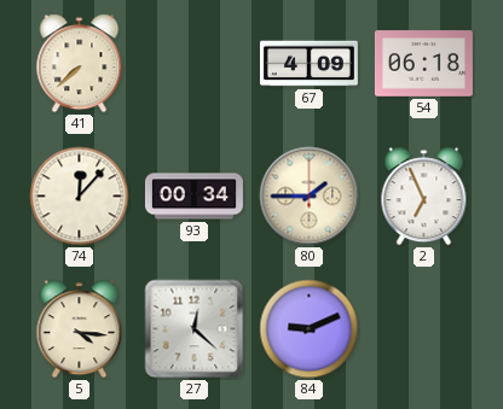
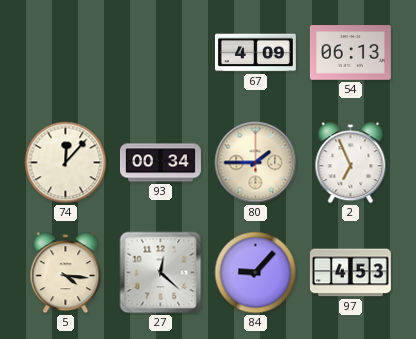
41: 7:38 -> none (80, 64)
54: 06:18 -> 06:13 (350, 53)
84: 9:11 -> 9:07 (256, 273)
97: none -> 4:53 (350, 273)
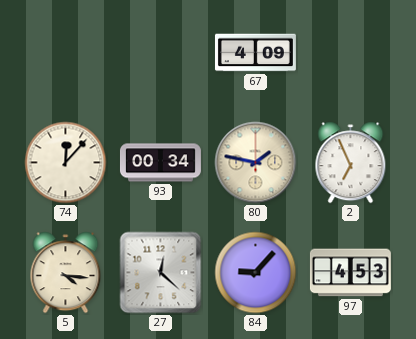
54: 06:13 -> none (350, 53)
80: 1:45 -> 1:47 (256, 163)
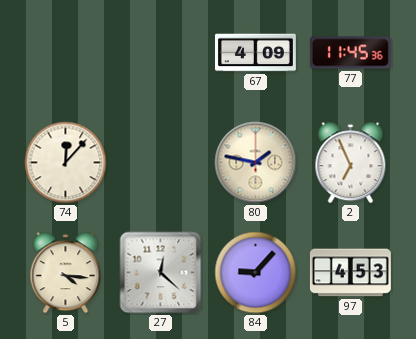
77: none -> 11:45 (350, 53)
93: 00:34 -> none (160, 163)
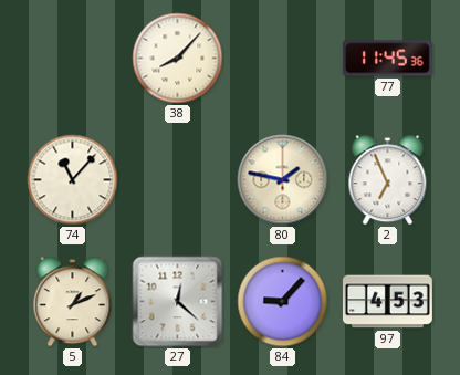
38: none -> 8:07 (178, 59)
67: 4:09 -> none (255, 53)
74: 12:07 -> 11:07 (73, 180)
5: 4:16 -> 1:11 (73, 302)
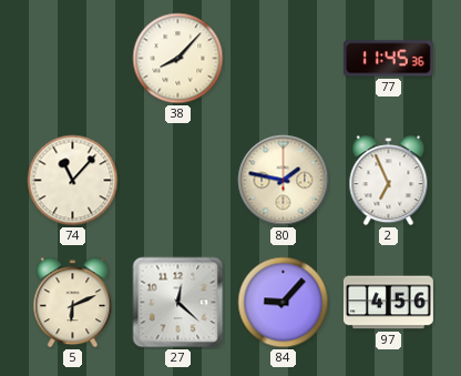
5: 1:11 -> 6:11 (73, 303)
97: 4:53 -> 4:56 (388, 303)
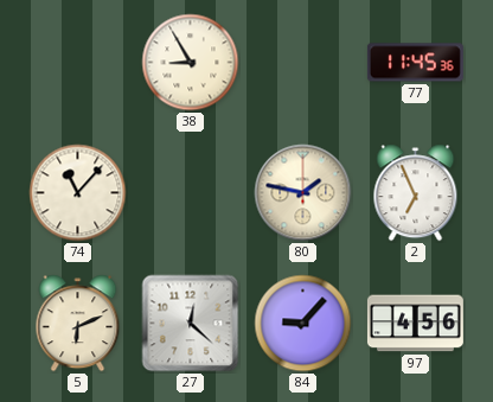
38: 8:07 -> 8:55 (191, 63)
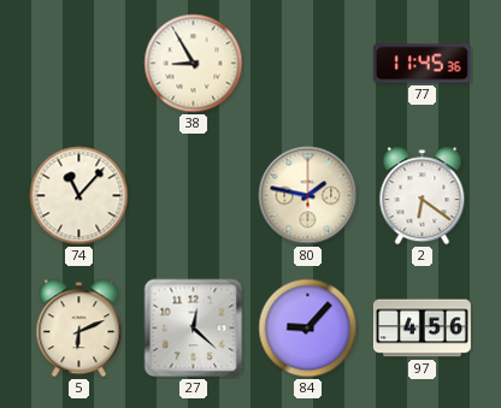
2: 6:56 -> 6:21 (423, 196)
